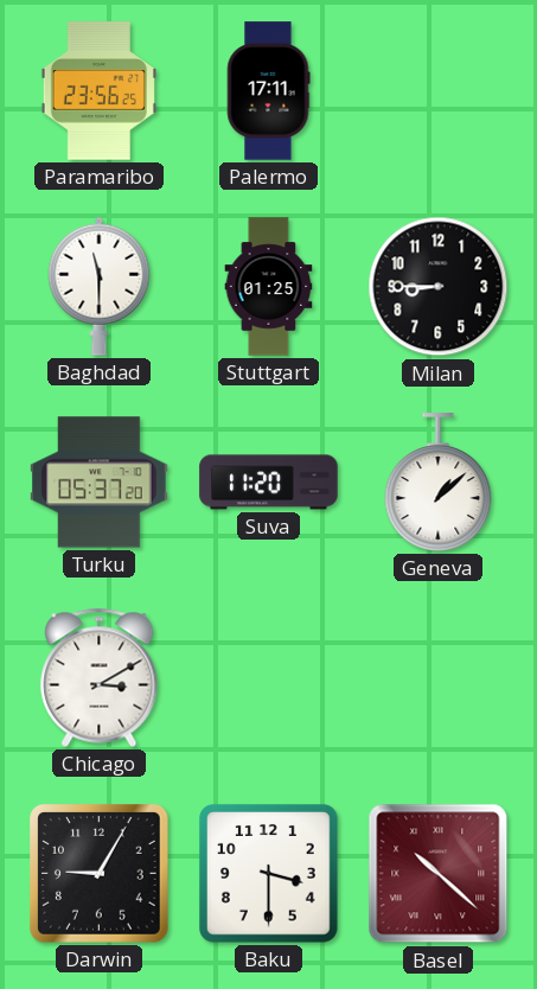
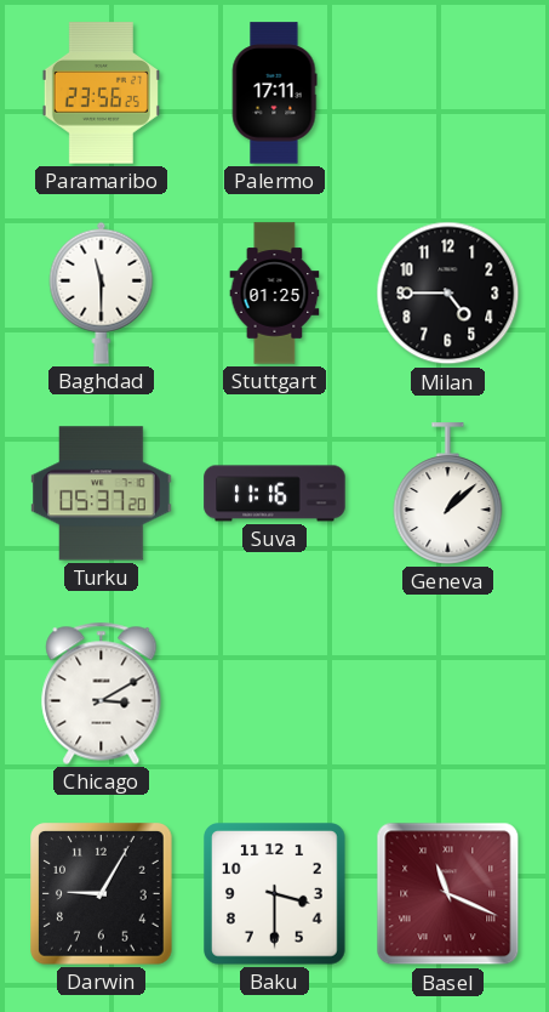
Milan: 8:45 -> 4:45 (448, 294)
Suva: 11:20 -> 11:16 (275, 494)
Basel: 10:22 -> 11:19 (448, 894)
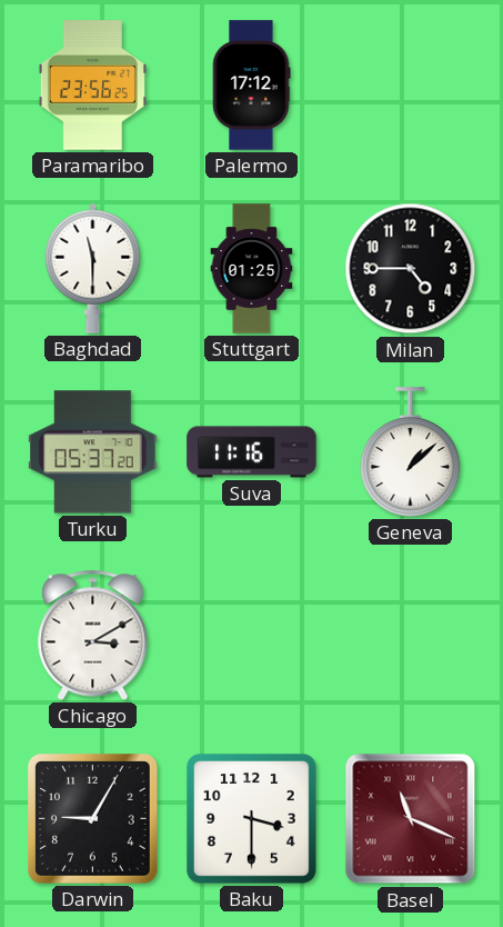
Palermo: 17:11 -> 17:12 (251, 86)
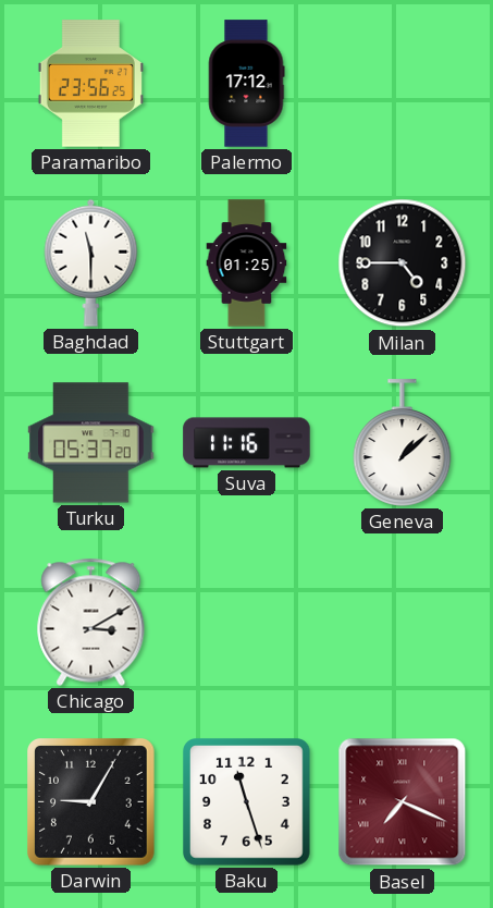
Baku: 3:30 -> 11:27 (247, 802)
Basel: 11:19 -> 7:19 (403, 802)
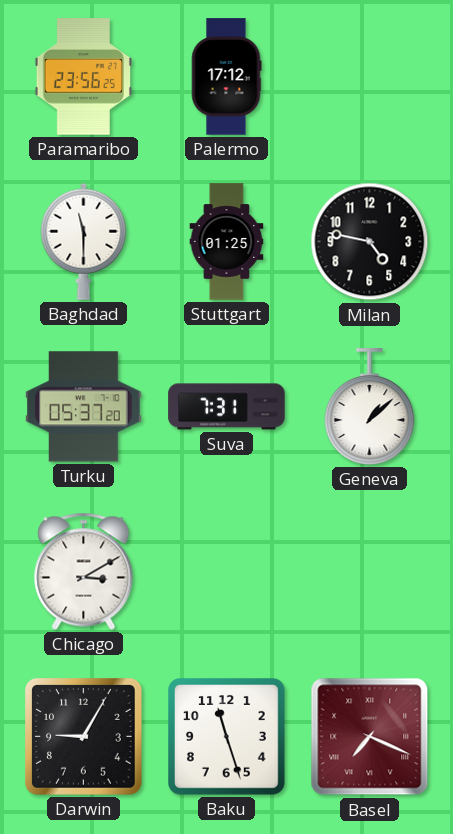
Milan: 4:45 -> 4:47 (370, 242)
Suva: 11:16 -> 7:31 (227, 407)
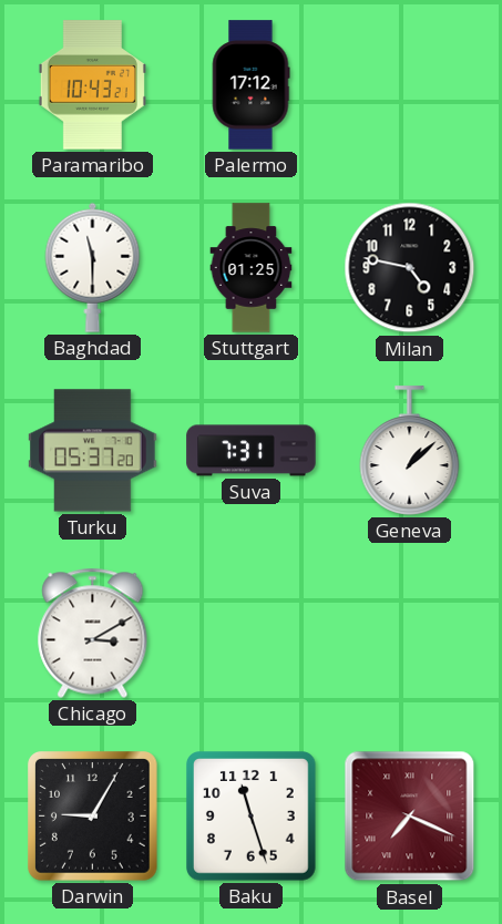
Paramaribo: 23:56 -> 10:43 (92, 85)
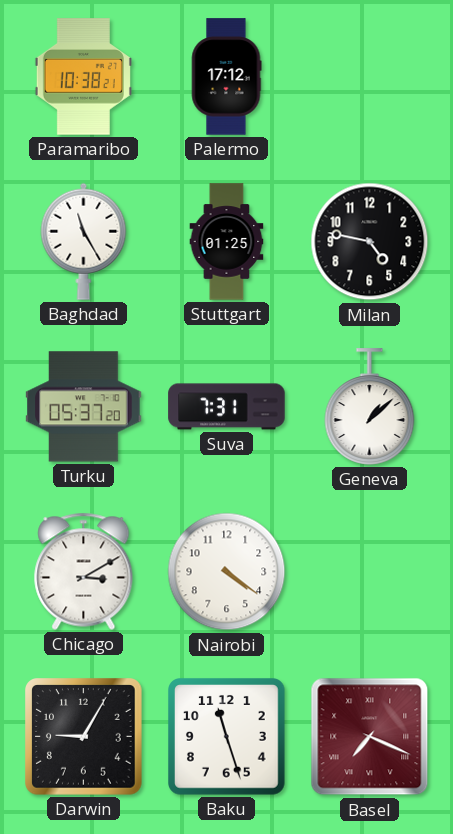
Paramaribo: 10:43 -> 10:38 (83, 77)
Baghdad: 11:30 -> 11:25 (84, 241)
Nairobi: none -> 4:21 (227, 572)
